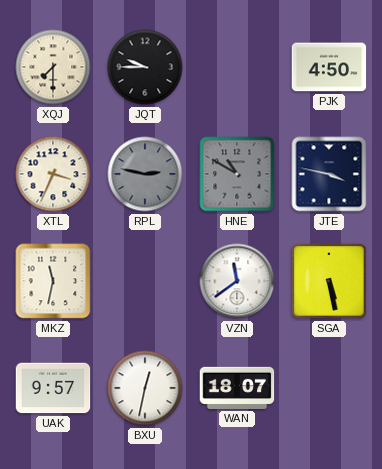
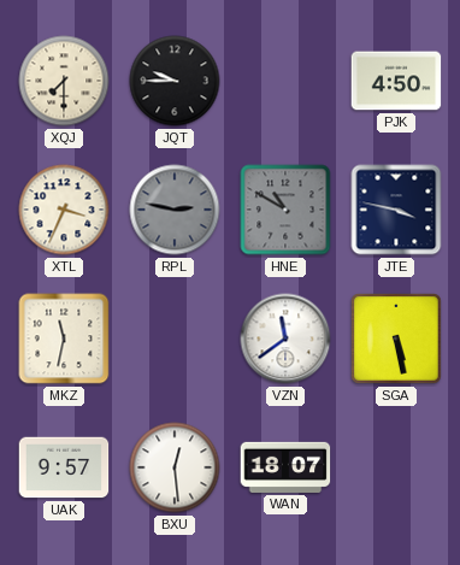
BXU: 12:32 -> 12:29 (175, 467)
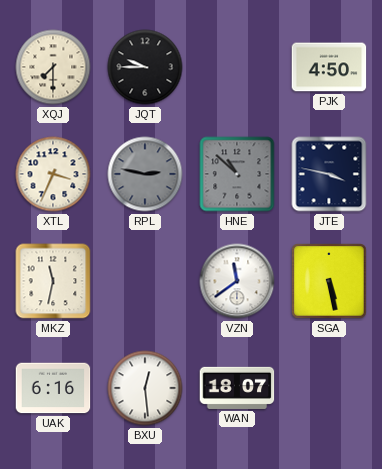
HNE: 10:50 -> 10:52 (237, 174)
UAK: 9:57 -> 6:16 (53, 388)
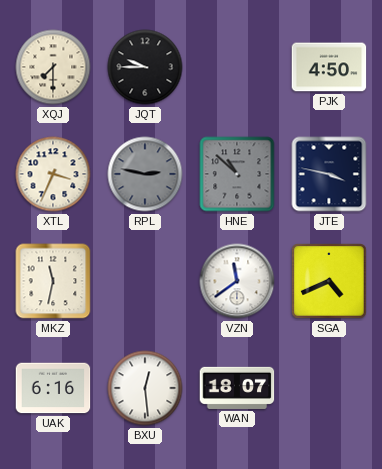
SGA: 5:28 -> 4:41 (329, 281)
